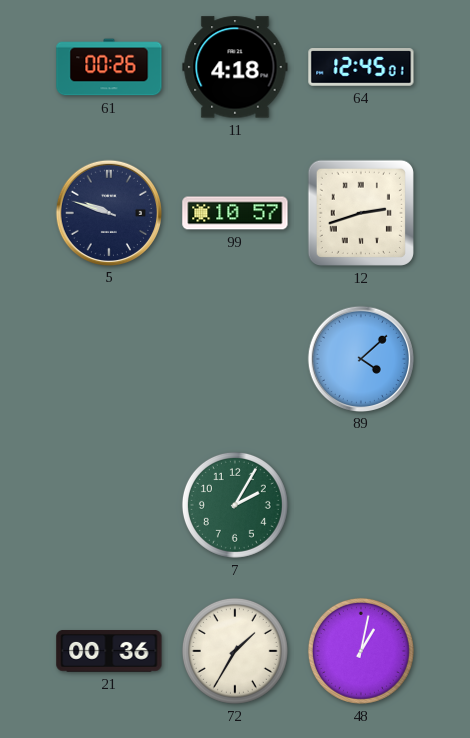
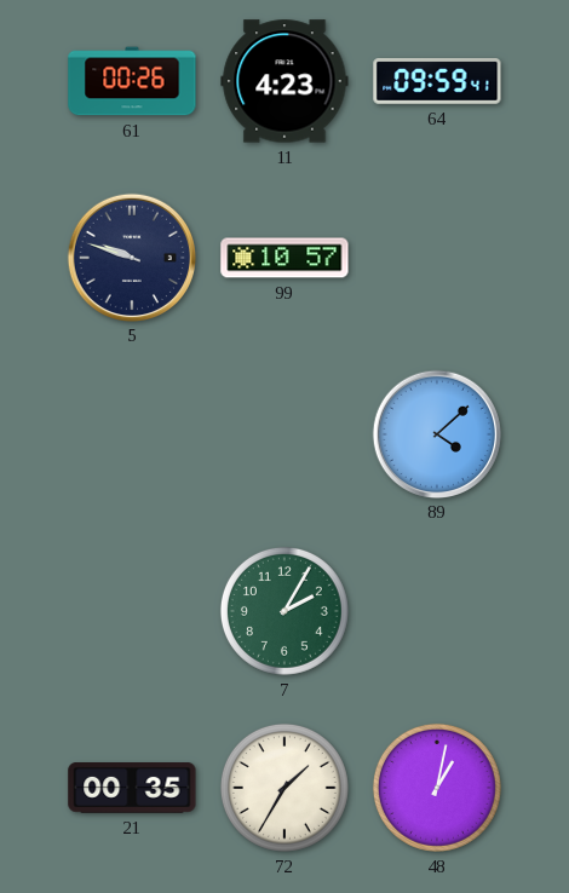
11: 4:18 -> 4:23 (284, 81)
64: 12:45 -> 09:59 (437, 81)
12: 2:42 -> none (361, 213)
21: 00:36 -> 00:35 (132, 789)
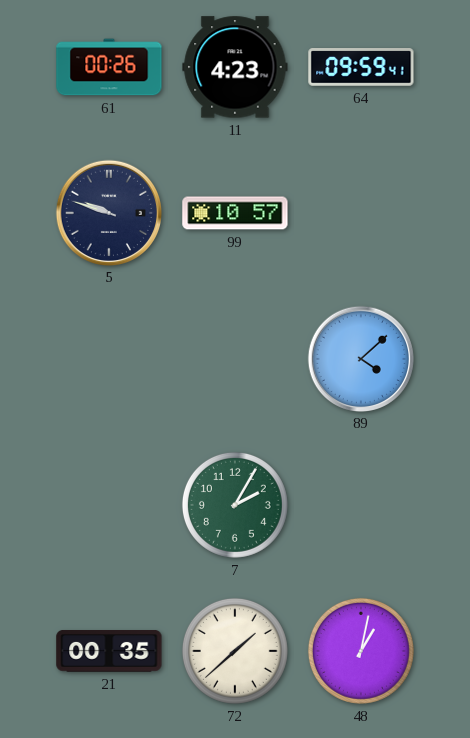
72: 1:35 -> 1:38 (235, 651)
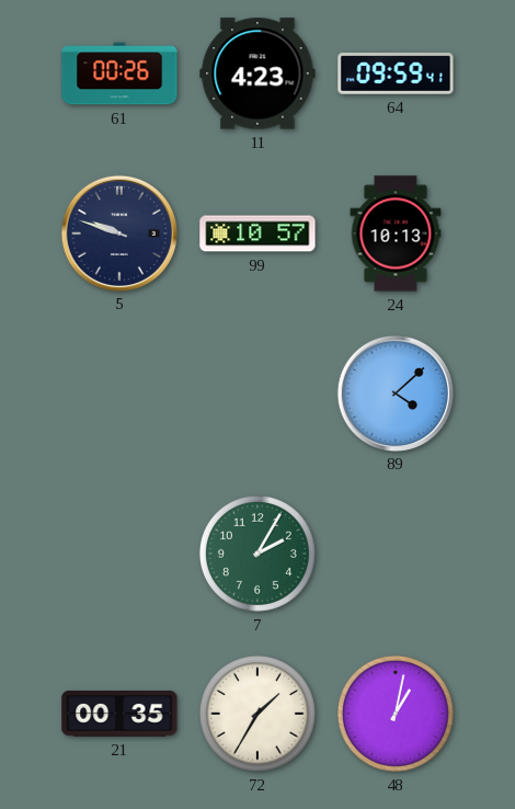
24: none -> 10:13 (396, 233)
72: 1:38 -> 1:35 (257, 714)
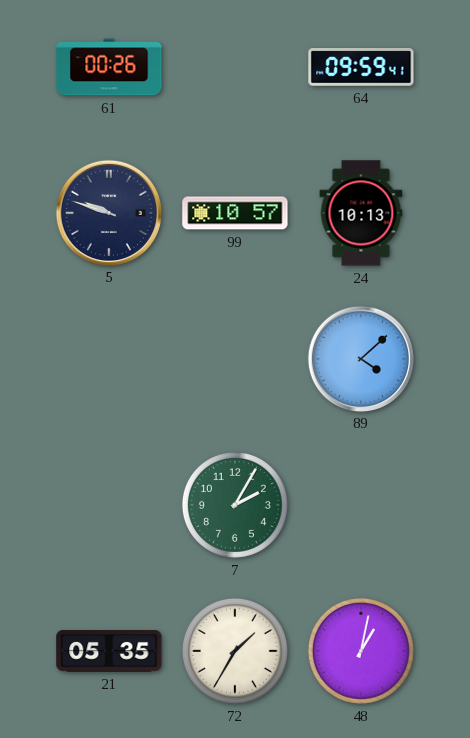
11: 4:23 -> none (257, 73)
21: 00:35 -> 05:35 (109, 652)
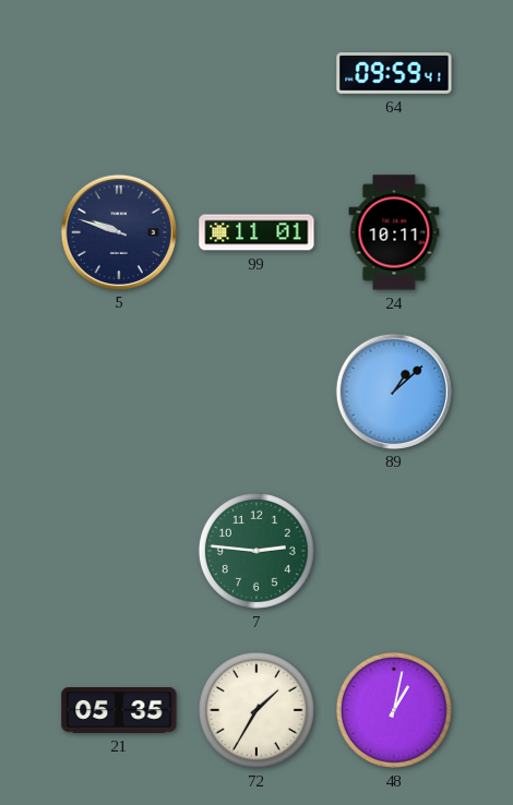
61: 00:26 -> none (109, 67)
99: 10:57 -> 11:01 (256, 232)
24: 10:13 -> 10:11 (394, 232)
89: 4:08 -> 1:08 (393, 391)
7: 2:05 -> 2:46 (256, 551)
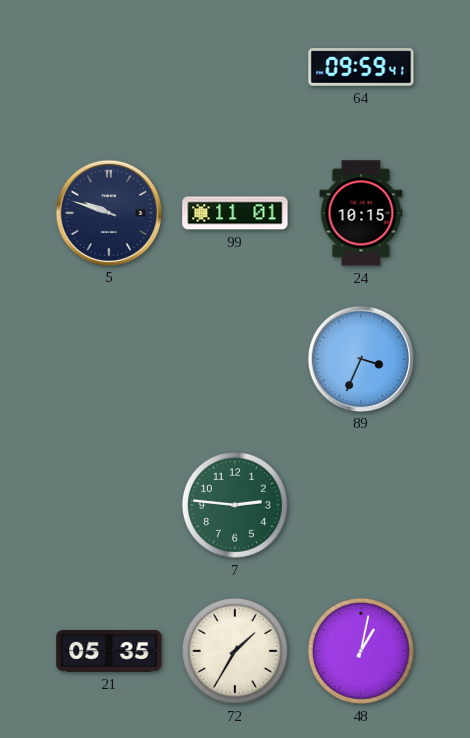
24: 10:11 -> 10:15 (361, 213)
89: 1:08 -> 3:34 (360, 358)
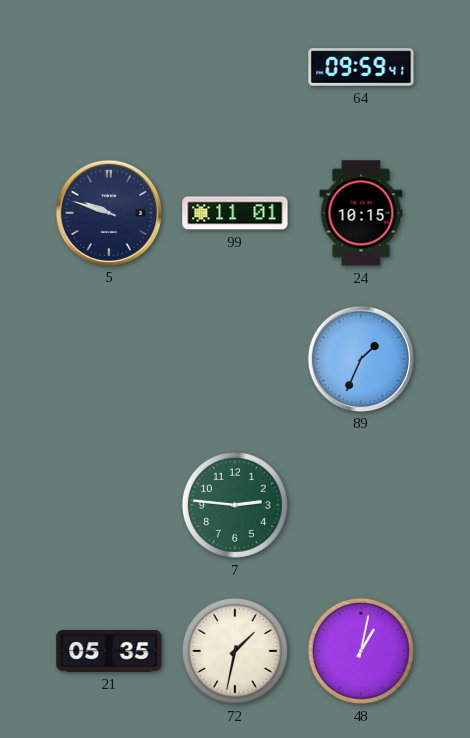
89: 3:34 -> 1:34 (360, 358)
72: 1:35 -> 1:32 (235, 651)
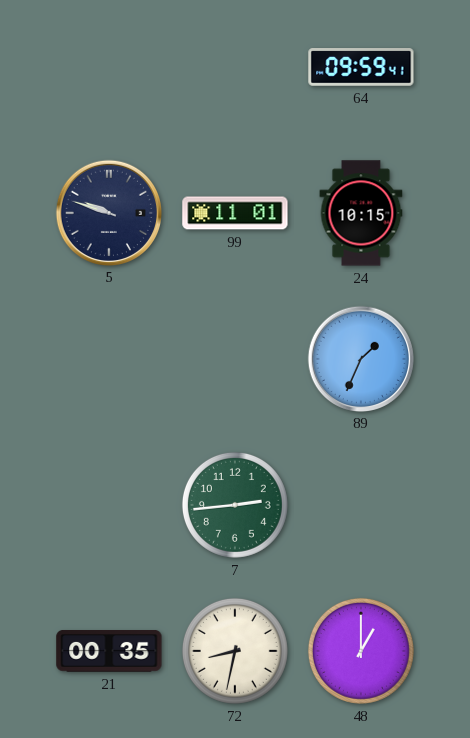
7: 2:46 -> 2:44 (235, 505)
21: 05:35 -> 00:35 (109, 652)
72: 1:32 -> 8:32 (235, 651)
48: 1:02 -> 1:00 (361, 651)
